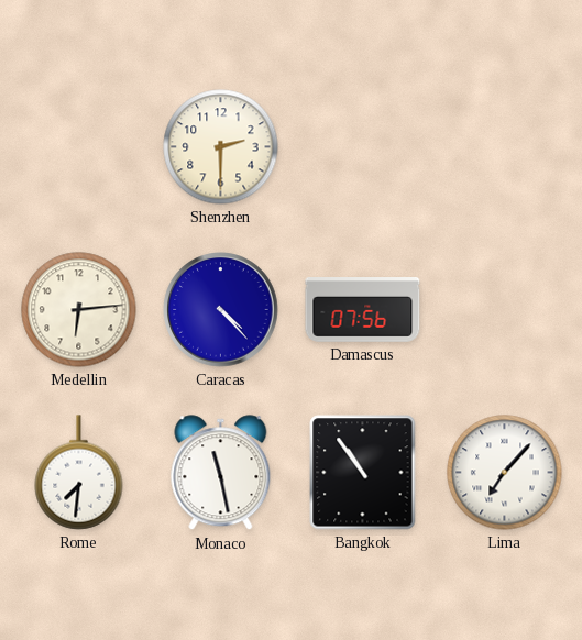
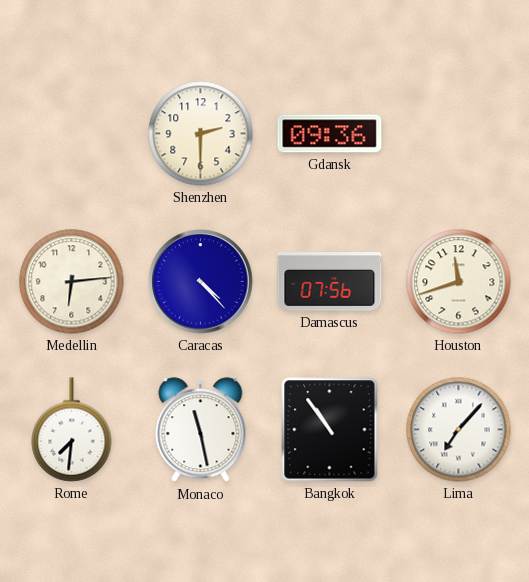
Gdansk: none -> 09:36 (330, 134)
Houston: none -> 11:42 (459, 282)
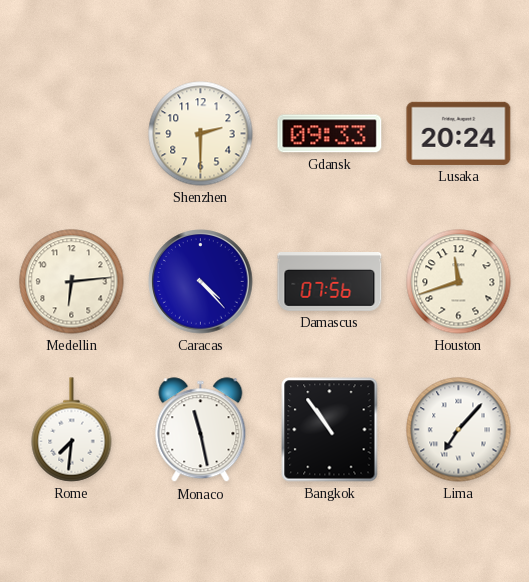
Gdansk: 09:36 -> 09:33 (330, 134)
Lusaka: none -> 20:24 (459, 133)
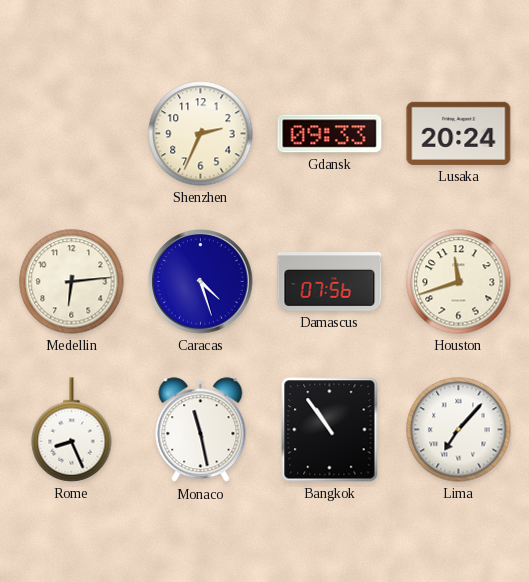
Shenzhen: 2:30 -> 2:34 (201, 134)
Caracas: 4:23 -> 4:27 (201, 282)
Rome: 7:31 -> 8:26 (72, 430)
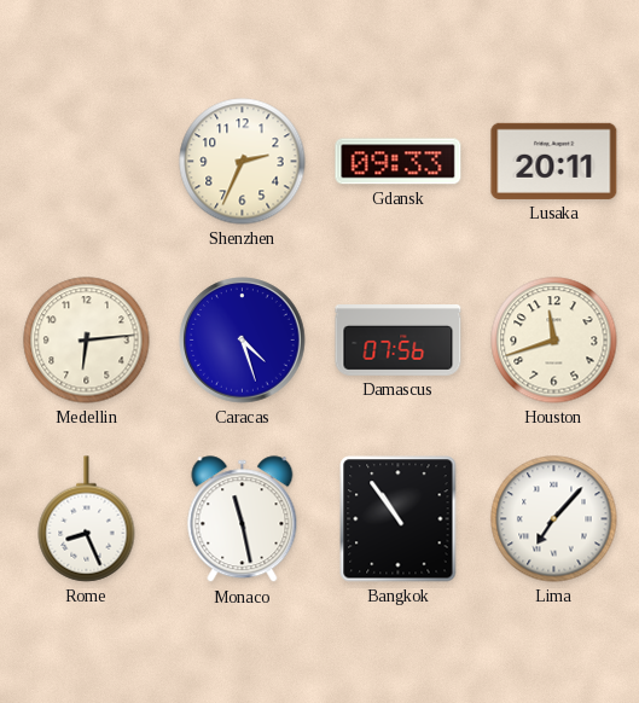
Lusaka: 20:24 -> 20:11 (554, 161)
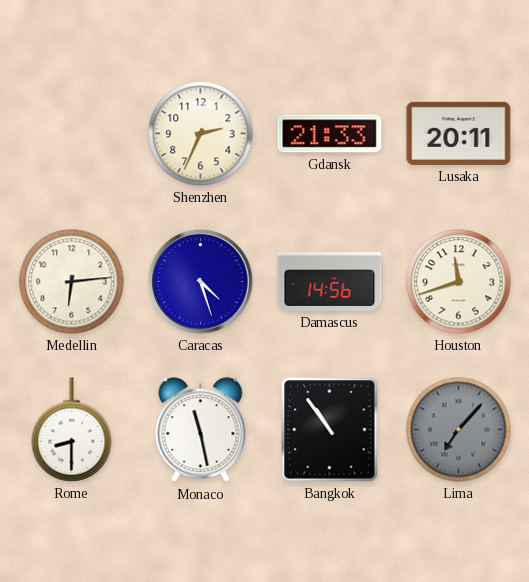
Gdansk: 09:33 -> 21:33 (330, 134)
Damascus: 07:56 -> 14:56 (330, 282)
Rome: 8:26 -> 8:30 (72, 430)
Lima dial: white -> grey (459, 430)
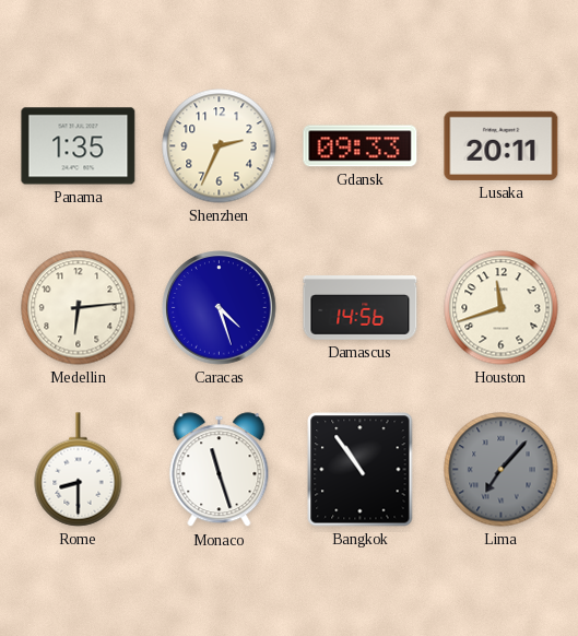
Panama: none -> 1:35 (79, 146)
Gdansk: 21:33 -> 09:33 (361, 146)
Monaco: 11:28 -> 11:27 (220, 470)
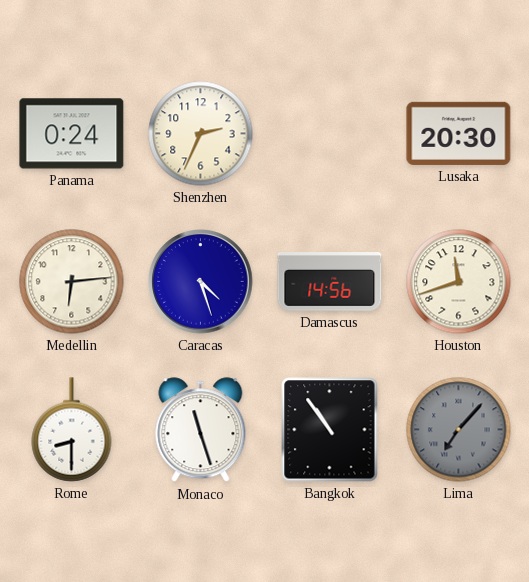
Panama: 1:35 -> 0:24 (72, 134)
Gdansk: 09:33 -> none (361, 146)
Lusaka: 20:11 -> 20:30 (459, 133)
